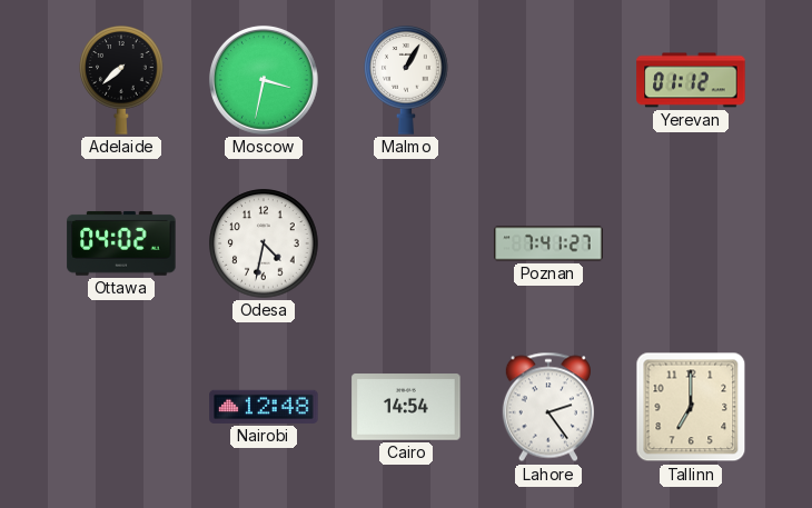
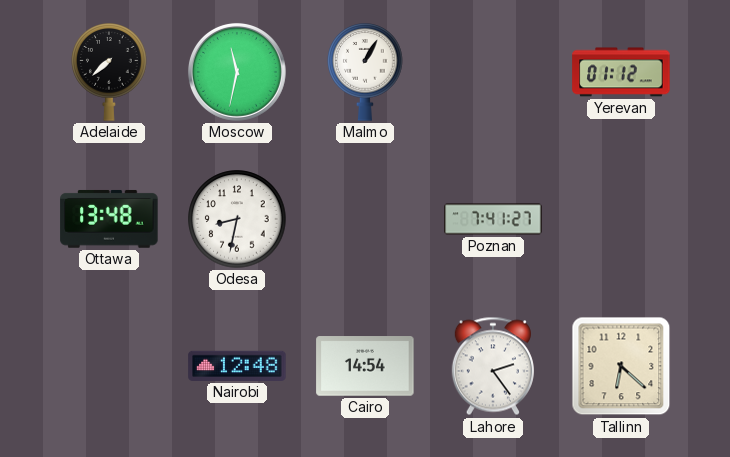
Moscow: 3:32 -> 11:32 (237, 72)
Ottawa: 04:02 -> 13:48 (109, 219)
Odesa: 4:32 -> 8:32 (237, 219)
Tallinn: 7:00 -> 6:22 (621, 366)
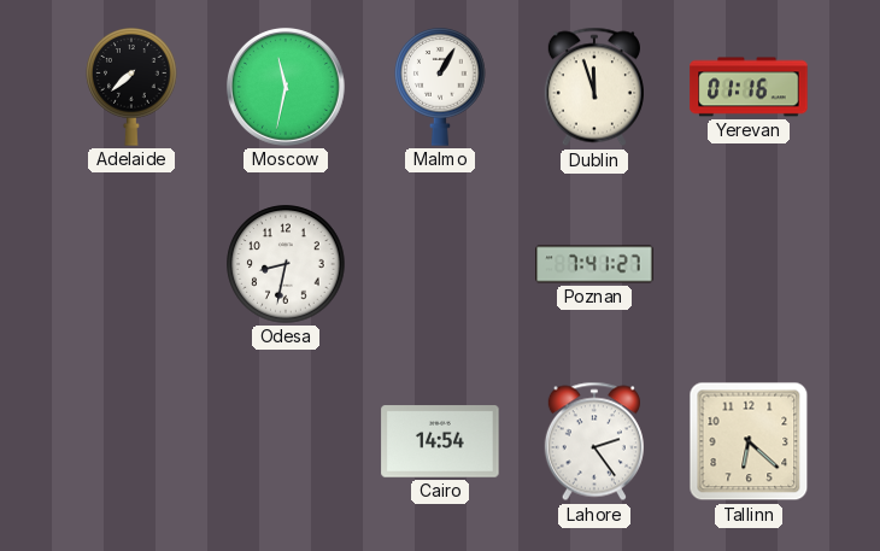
Dublin: none -> 11:57 (594, 87)
Yerevan: 01:12 -> 01:16 (749, 87)
Ottawa: 13:48 -> none (109, 219)
Nairobi: 12:48 -> none (237, 366)
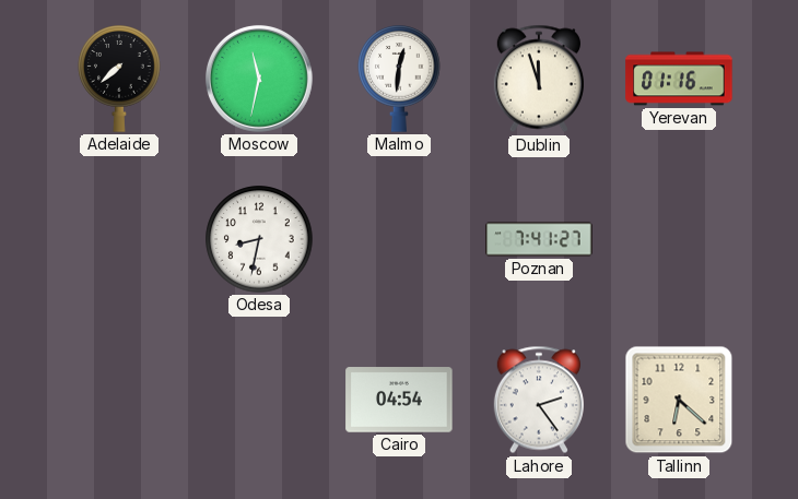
Malmo: 1:05 -> 12:31 (399, 79)
Cairo: 14:54 -> 04:54 (399, 400)
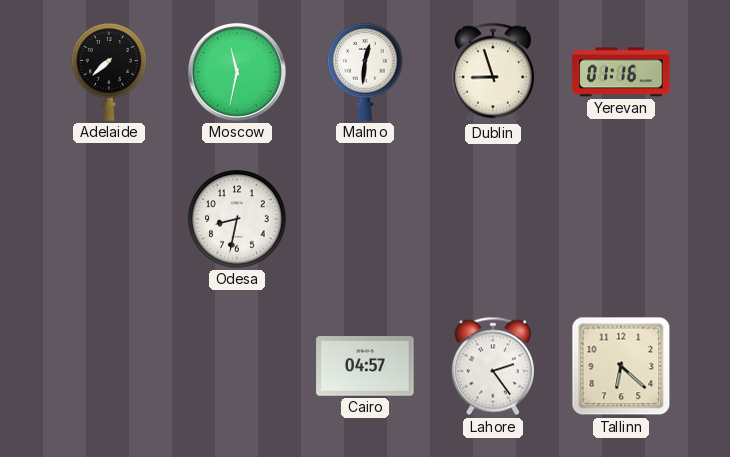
Dublin: 11:57 -> 8:57 (493, 72)
Poznan: 7:41 -> none (539, 239)
Cairo: 04:54 -> 04:57 (365, 366)
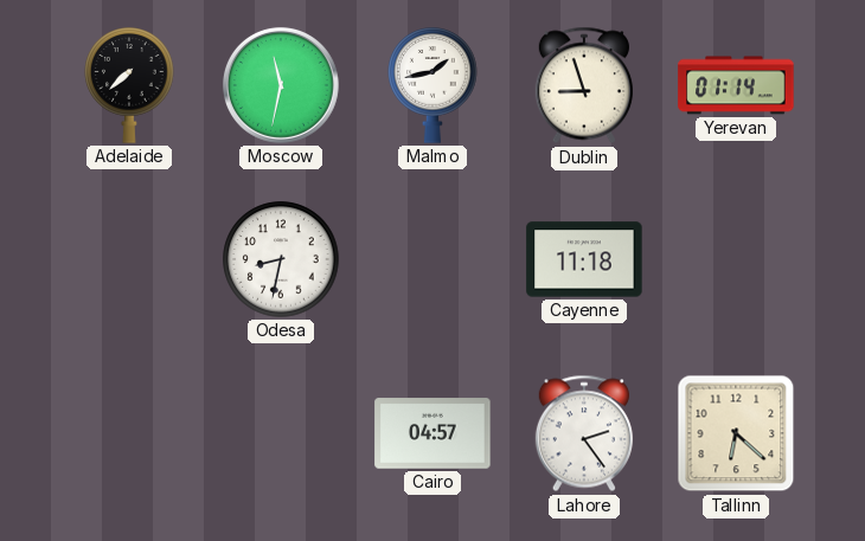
Malmo: 12:31 -> 1:43 (432, 85)
Yerevan: 01:16 -> 01:14 (736, 85)
Cayenne: none -> 11:18 (584, 259)
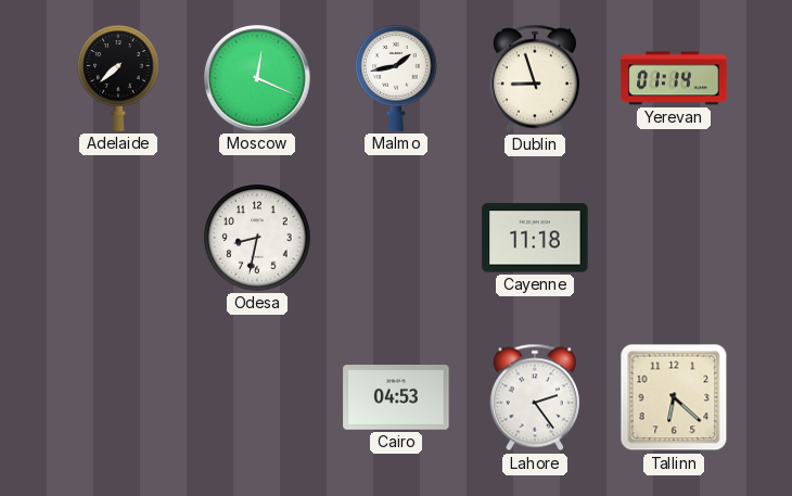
Moscow: 11:32 -> 12:19 (257, 78)
Cairo: 04:57 -> 04:53 (396, 397)
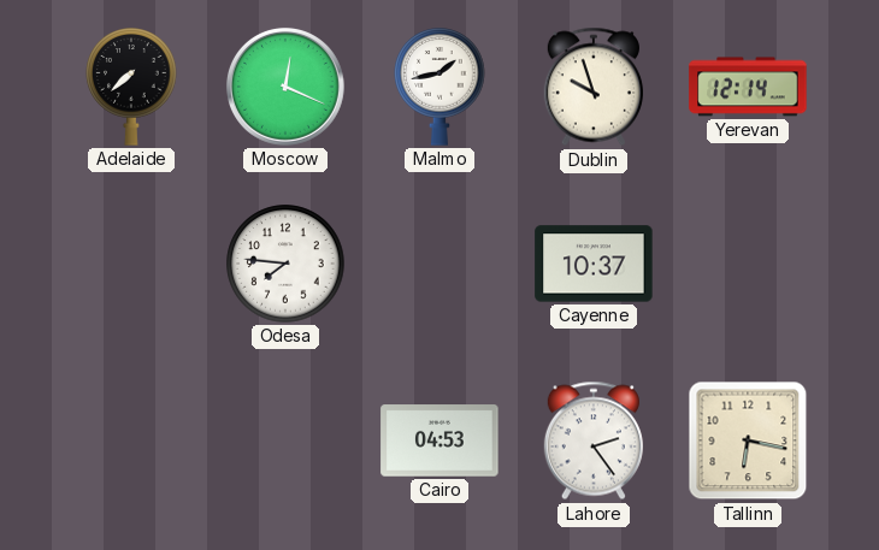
Dublin: 8:57 -> 9:57 (594, 87)
Yerevan: 01:14 -> 12:14 (748, 87)
Odesa: 8:32 -> 7:46 (285, 264)
Cayenne: 11:18 -> 10:37 (594, 264)
Tallinn: 6:22 -> 6:17 (748, 440)
